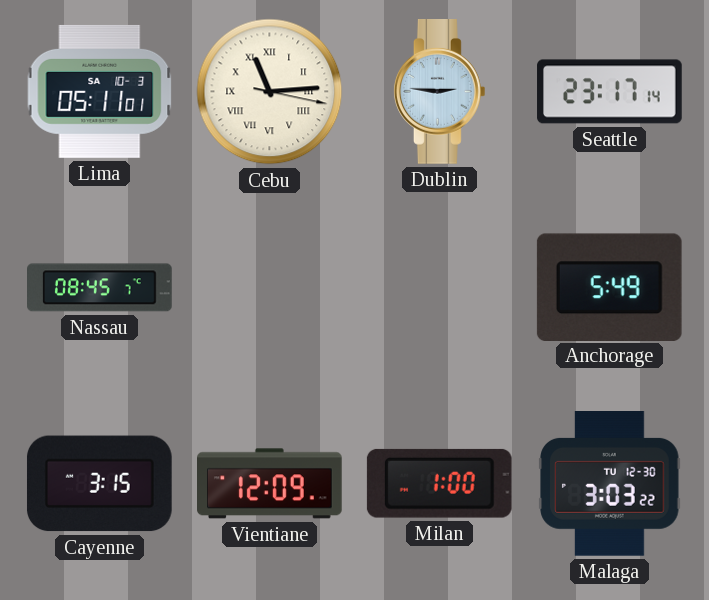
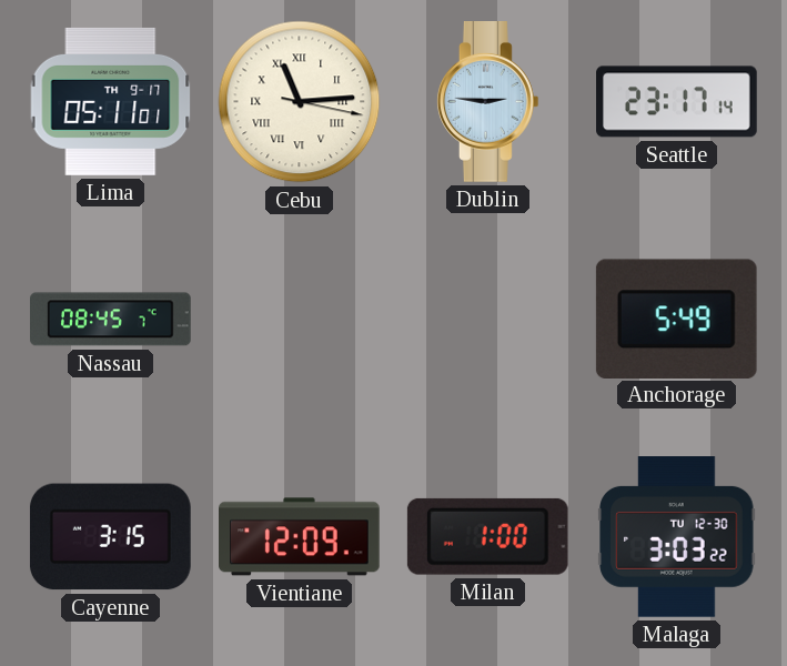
Lima date: SA 10-3 -> TH 9-17 (111, 101)
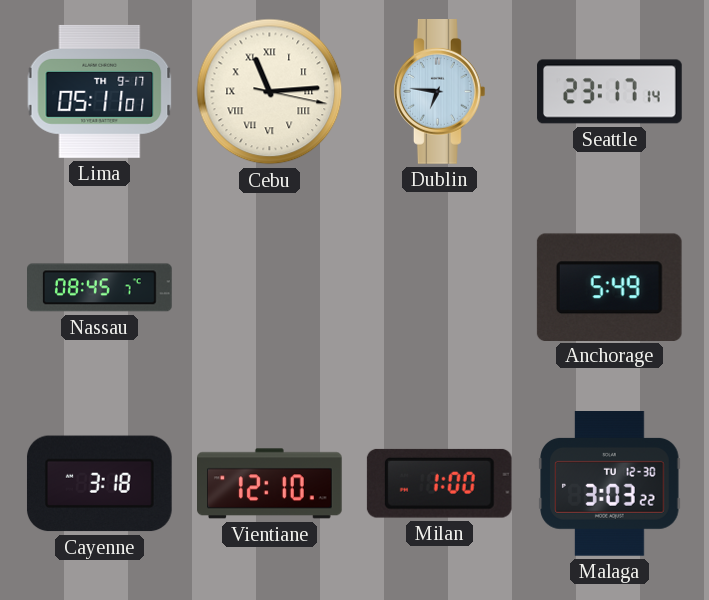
Dublin: 2:46 -> 6:46 (439, 92)
Cayenne: 3:15 -> 3:18 (99, 484)
Vientiane: 12:09 -> 12:10 (270, 484)
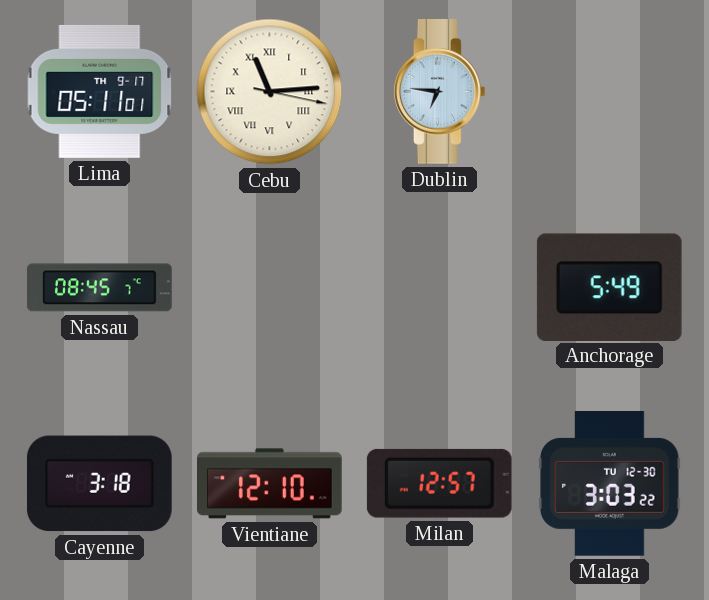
Seattle: 23:17 -> none (610, 92)
Milan: 1:00 -> 12:57 (439, 483)
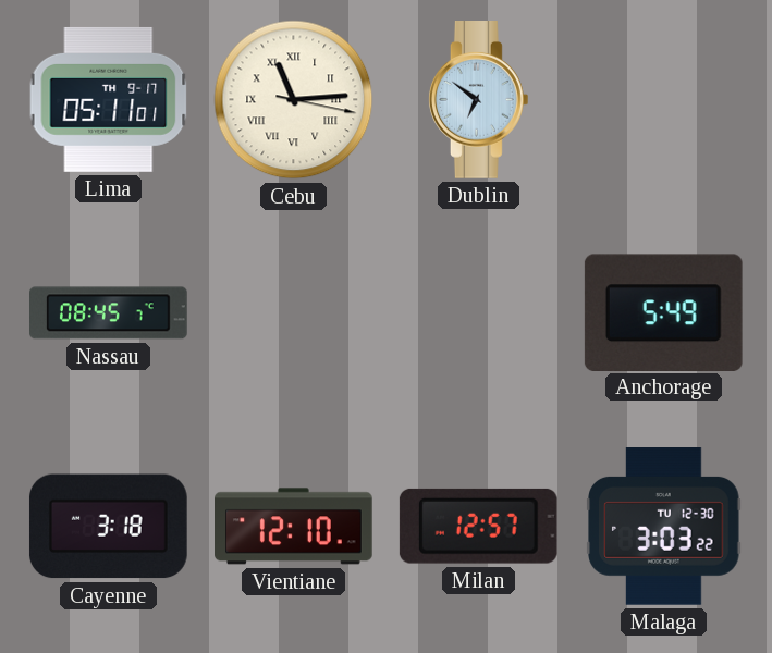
Dublin: 6:46 -> 6:51 (478, 100)
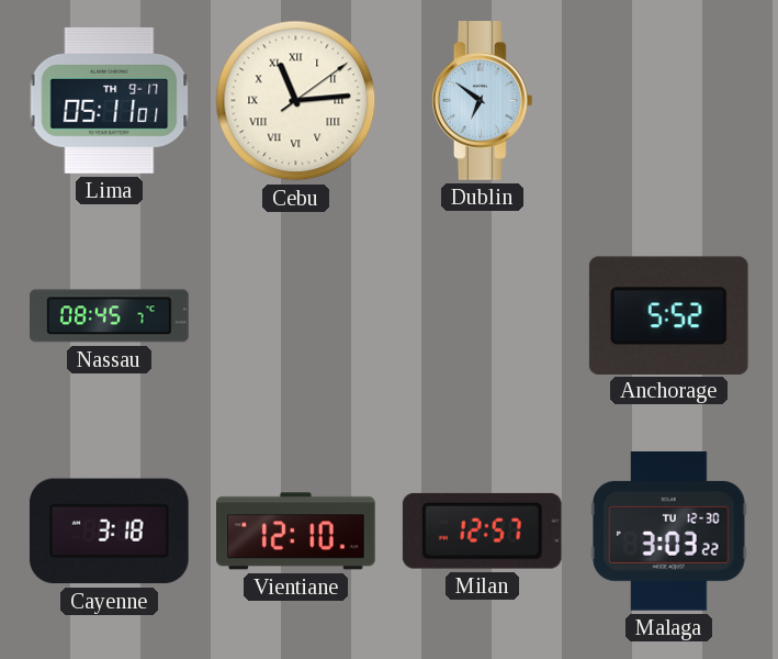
Cebu: 11:14:17 -> 11:14:09 (296, 101)
Anchorage: 5:49 -> 5:52 (668, 315)
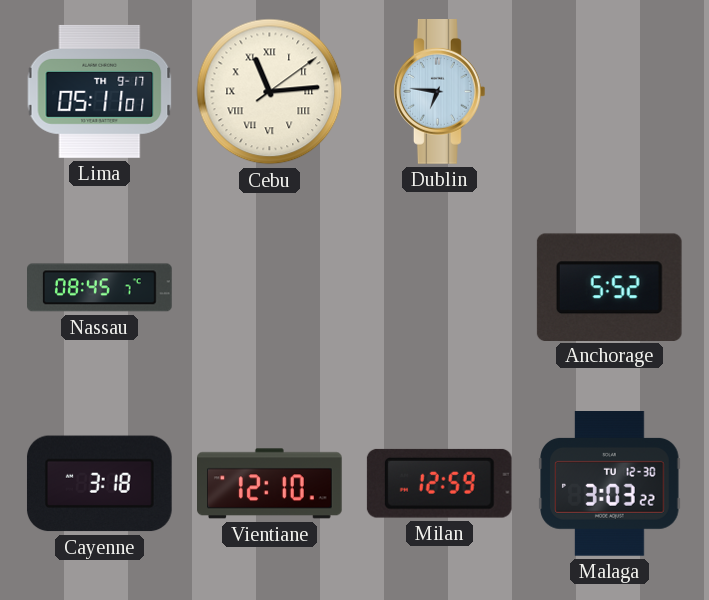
Dublin: 6:51 -> 6:46 (439, 92)
Milan: 12:57 -> 12:59 (439, 483)
